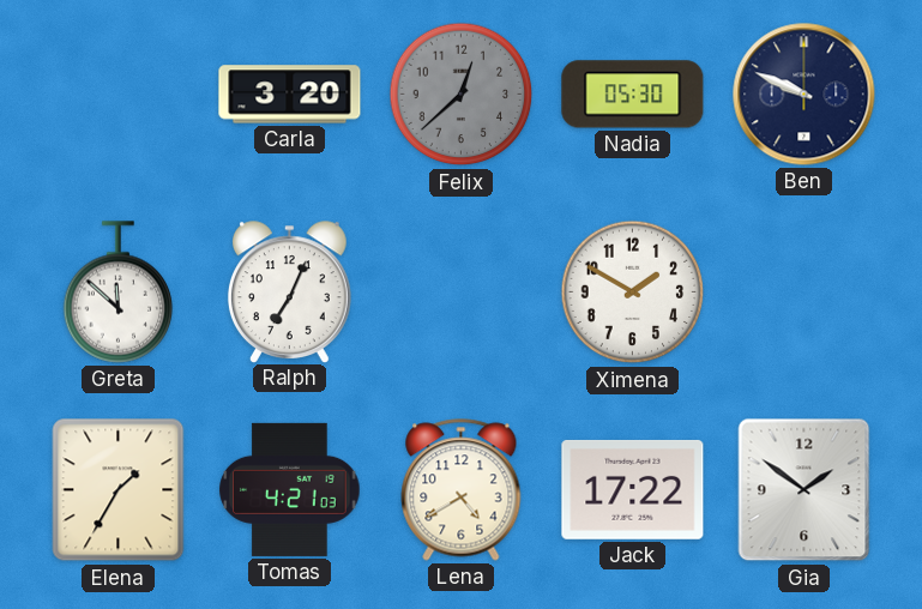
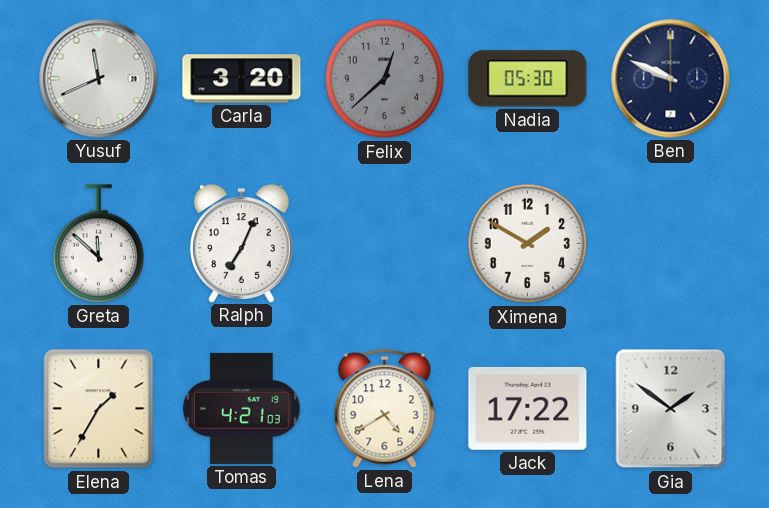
Yusuf: none -> 11:41 (99, 79)
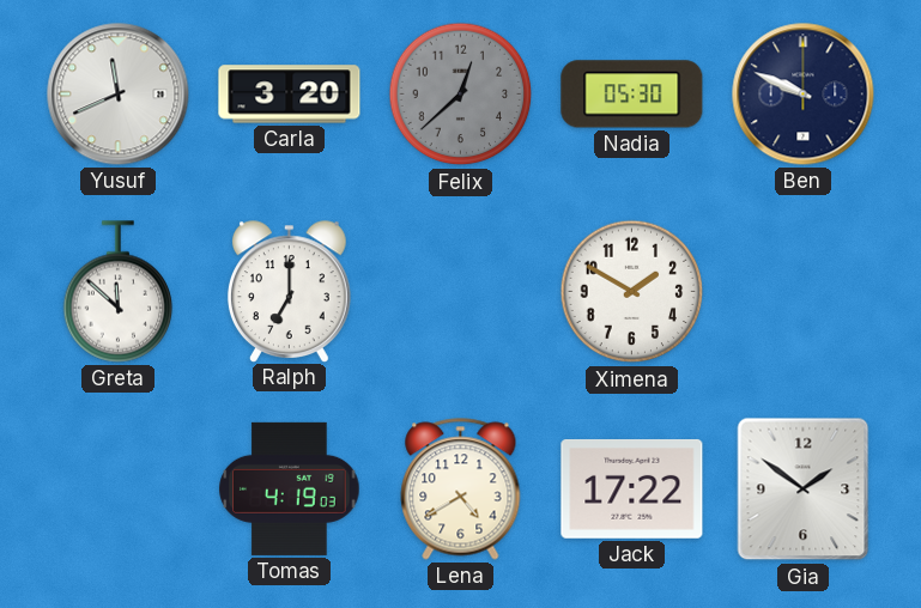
Ralph: 7:04 -> 7:00 (290, 291)
Elena: 1:35 -> none (99, 409)
Tomas: 4:21 -> 4:19 (290, 488)
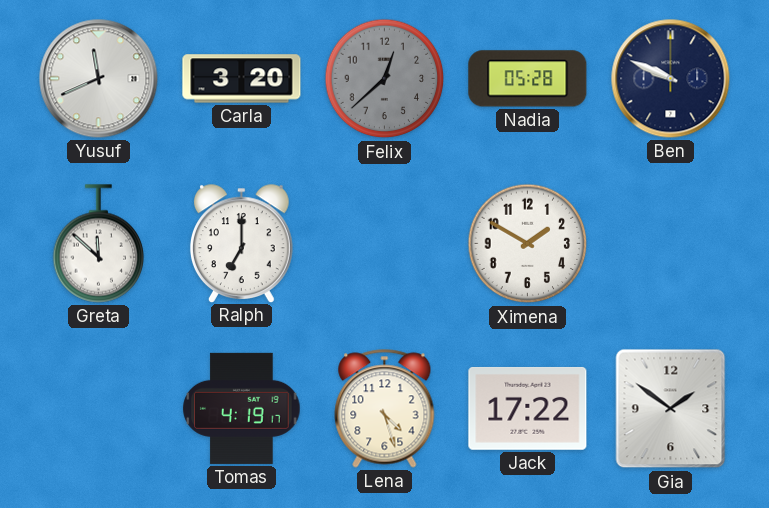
Nadia: 05:30 -> 05:28 (528, 79)
Tomas: 4:19:03 -> 4:19:17 (242, 408)
Lena: 4:40 -> 4:27 (385, 409)
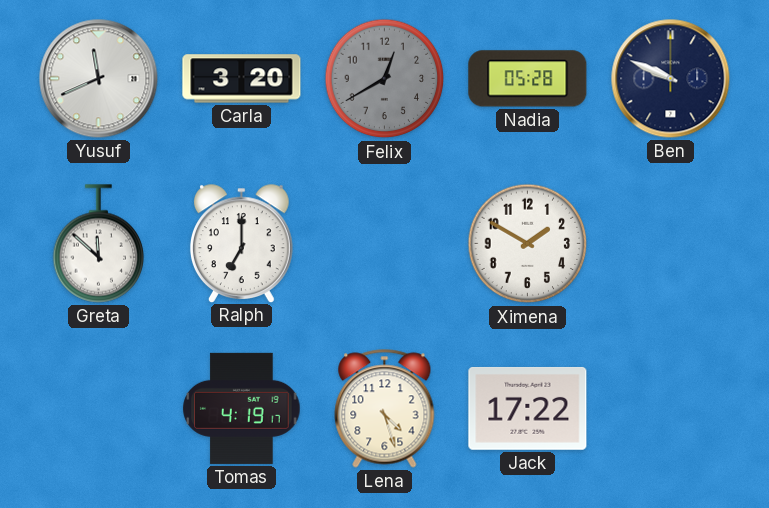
Felix: 12:38 -> 12:40 (385, 79)
Gia: 1:51 -> none (671, 409)
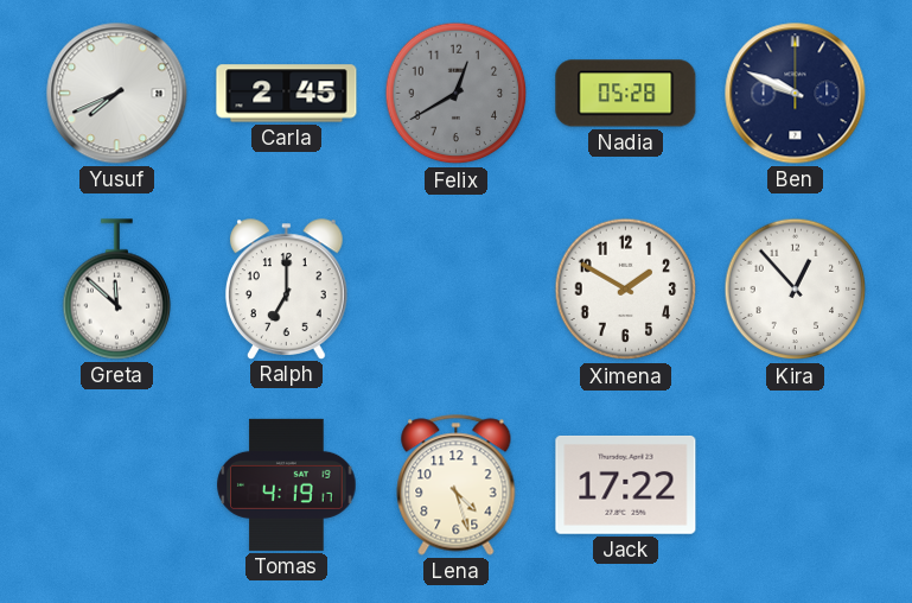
Yusuf: 11:41 -> 7:41 (117, 94)
Carla: 3:20 -> 2:45 (287, 94)
Kira: none -> 12:53 (796, 290)
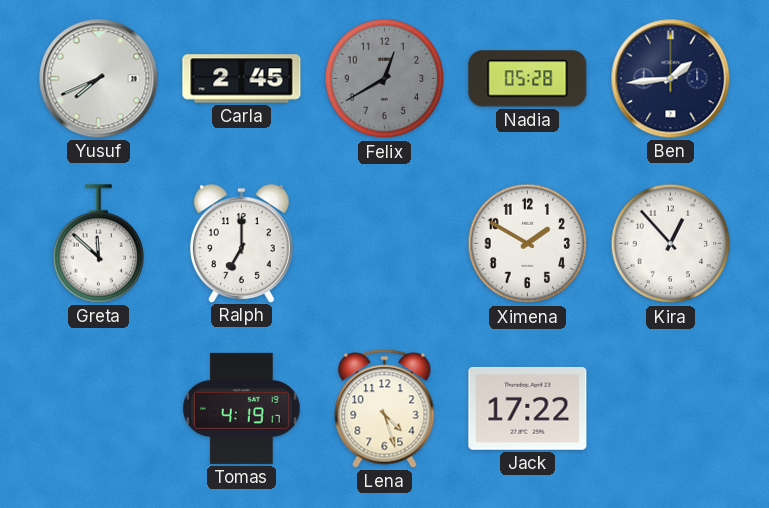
Ben: 9:49 -> 1:44 (671, 79)
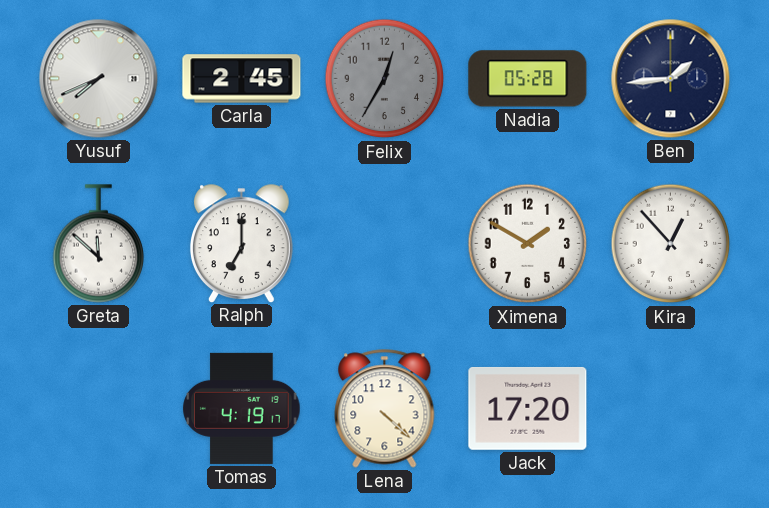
Felix: 12:40 -> 12:35 (385, 79)
Lena: 4:27 -> 4:22 (385, 409)
Jack: 17:22 -> 17:20 (528, 408)
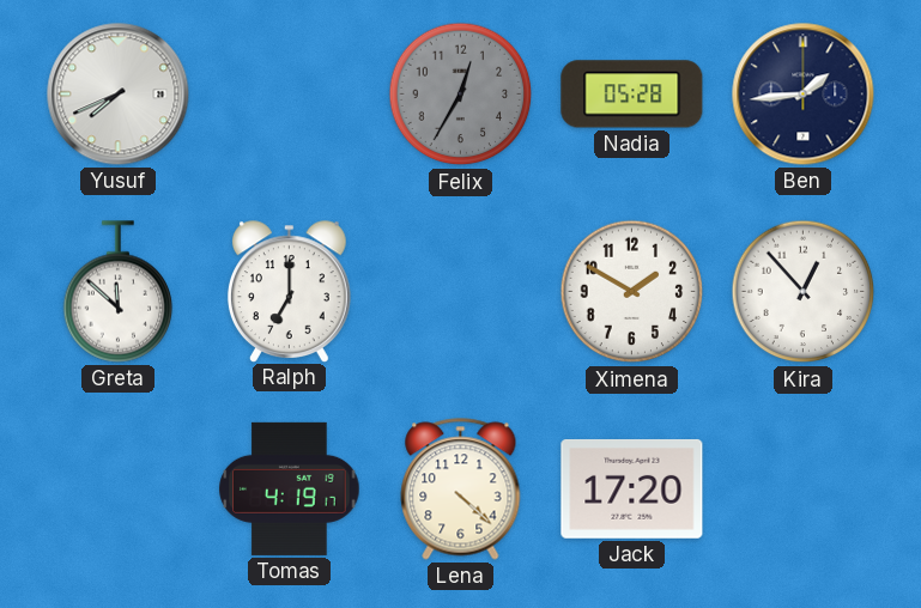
Carla: 2:45 -> none (242, 79)
